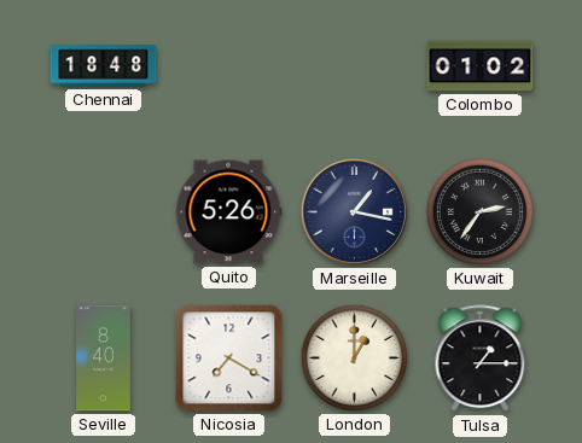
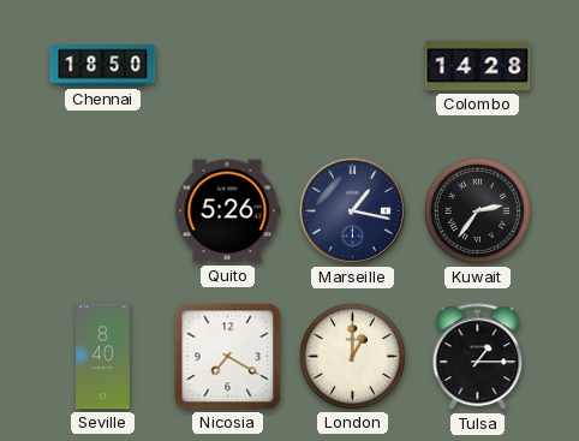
Chennai: 18:48 -> 18:50 (103, 66)
Colombo: 01:02 -> 14:28 (478, 66)
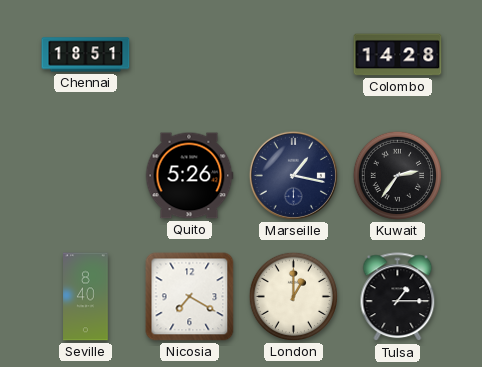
Chennai: 18:50 -> 18:51 (86, 55)
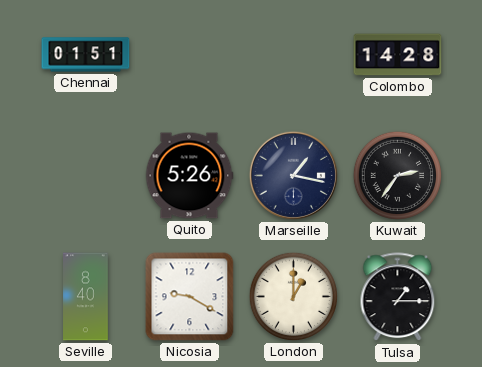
Chennai: 18:51 -> 01:51 (86, 55)
Nicosia: 7:20 -> 9:20 (190, 297)
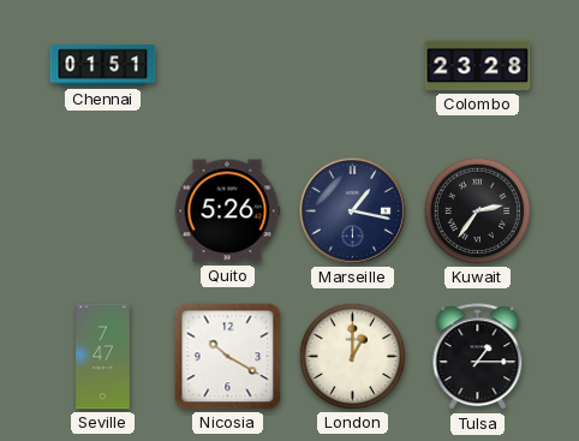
Colombo: 14:28 -> 23:28 (478, 66)
Seville: 8:40 -> 7:47 (103, 357)
Nicosia: 9:20 -> 10:20 (228, 357)
